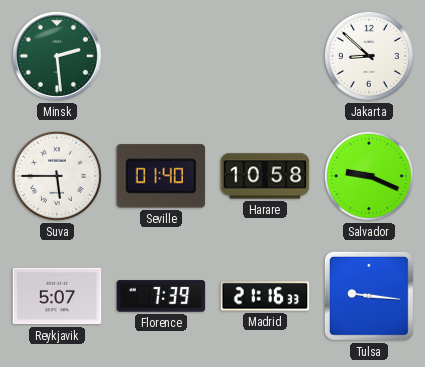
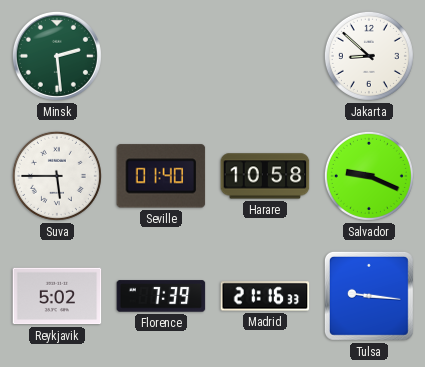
Reykjavik: 5:07 -> 5:02 (57, 296)
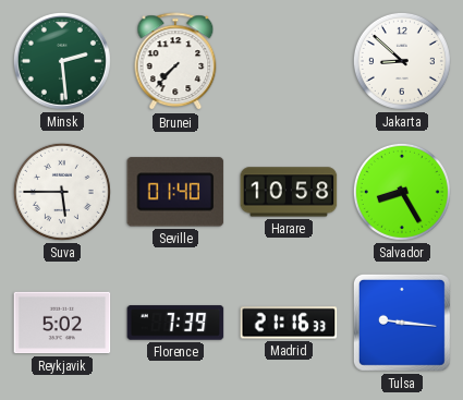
Brunei: none -> 7:37 (175, 62)
Salvador: 9:19 -> 8:25 (402, 192)
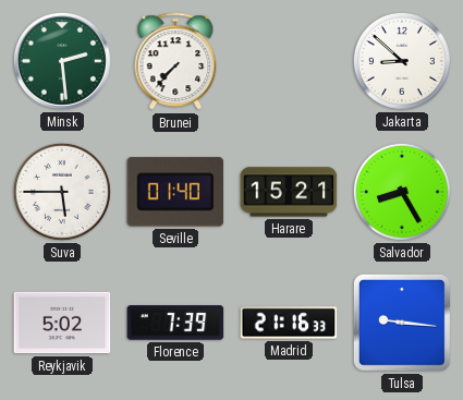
Harare: 10:58 -> 15:21 (289, 192)
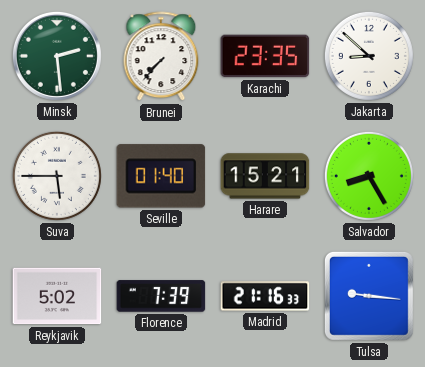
Karachi: none -> 23:35 (265, 56)
